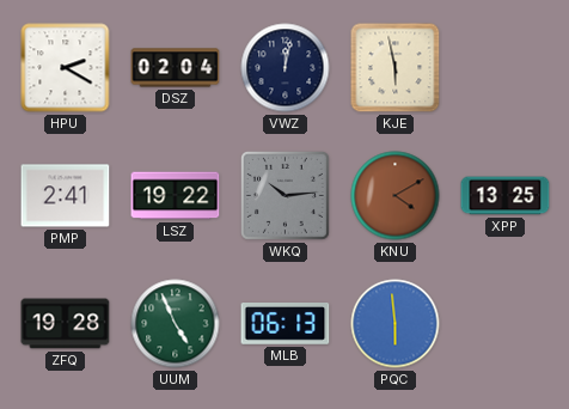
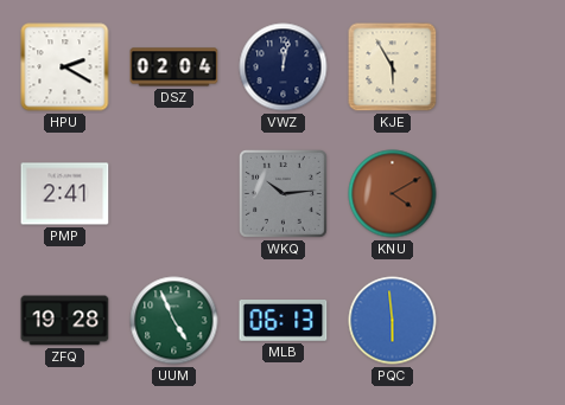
KJE: 5:58 -> 5:55 (393, 67)
LSZ: 19:22 -> none (176, 196)
XPP: 13:25 -> none (506, 196)
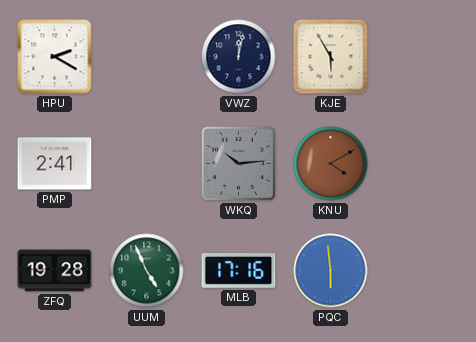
DSZ: 02:04 -> none (174, 67)
MLB: 06:13 -> 17:16 (239, 271)
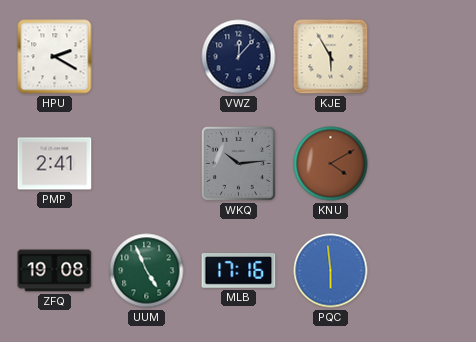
VWZ: 12:02 -> 12:07 (239, 57)
ZFQ: 19:28 -> 19:08 (55, 271)
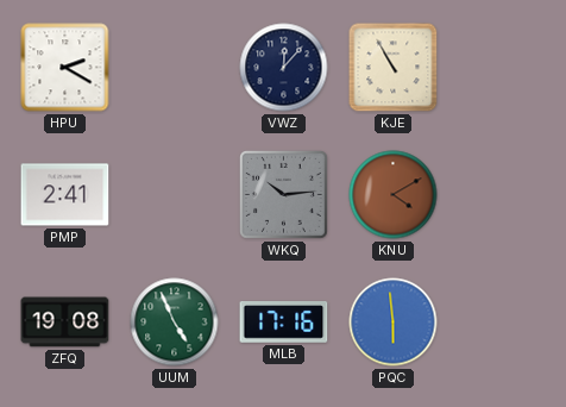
KJE: 5:55 -> 10:55 (394, 68)
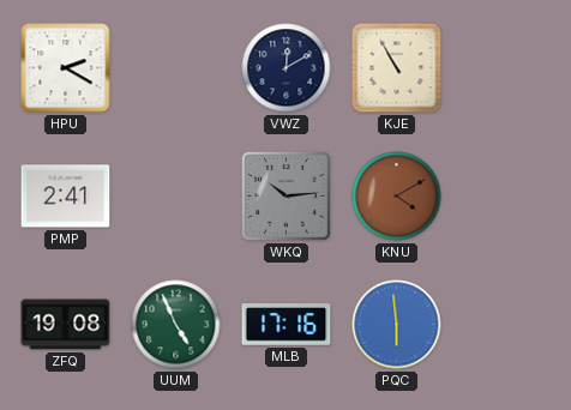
VWZ: 12:07 -> 12:10 (287, 68)
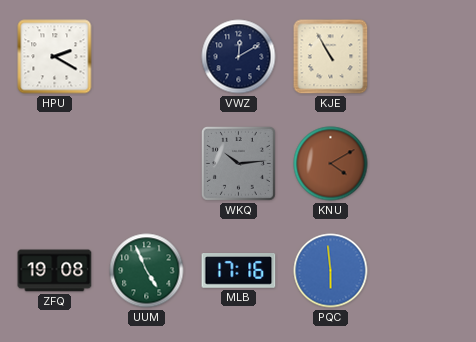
PMP: 2:41 -> none (66, 197)
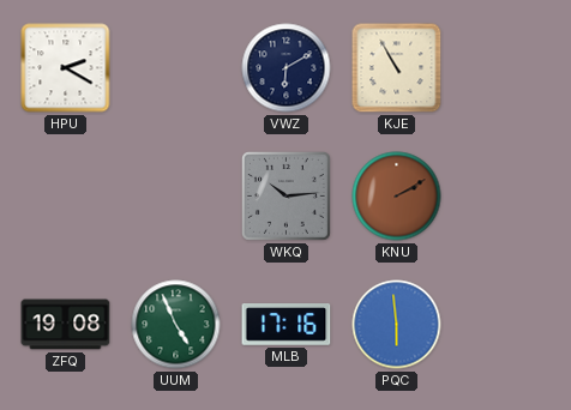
VWZ: 12:10 -> 6:10 (287, 68)
KNU: 4:10 -> 2:10 (397, 197)
